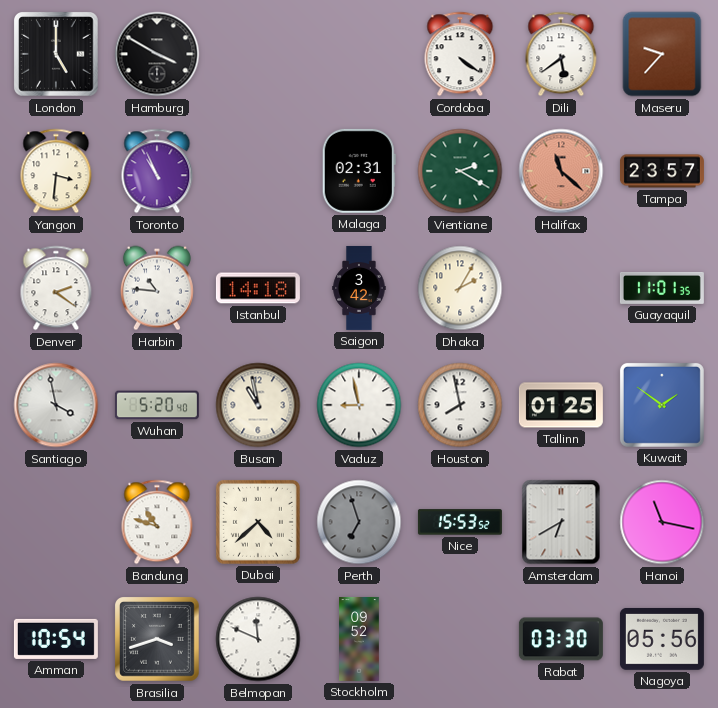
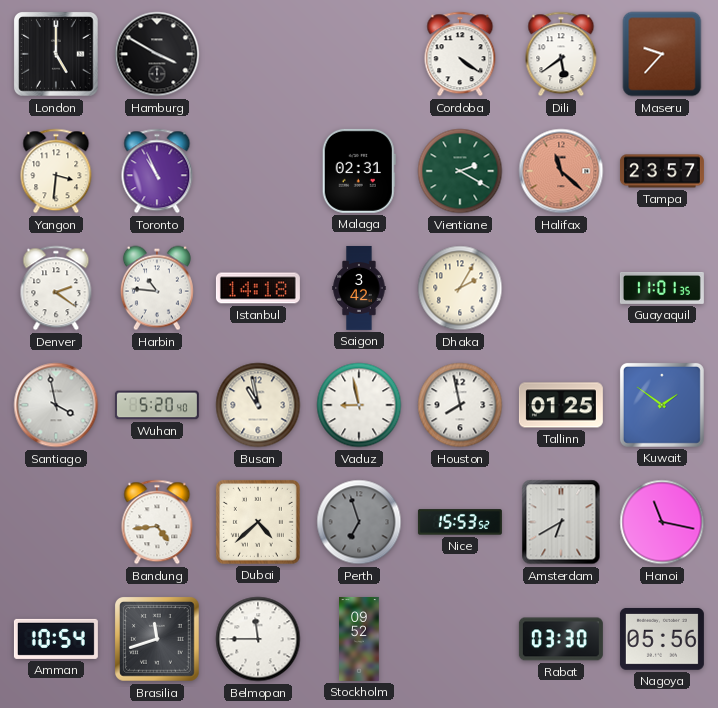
Bandung: 10:48 -> 4:44 (157, 522)
Brasilia: 3:42 -> 11:42 (158, 640)
Belmopan: 11:49 -> 11:45 (258, 639)
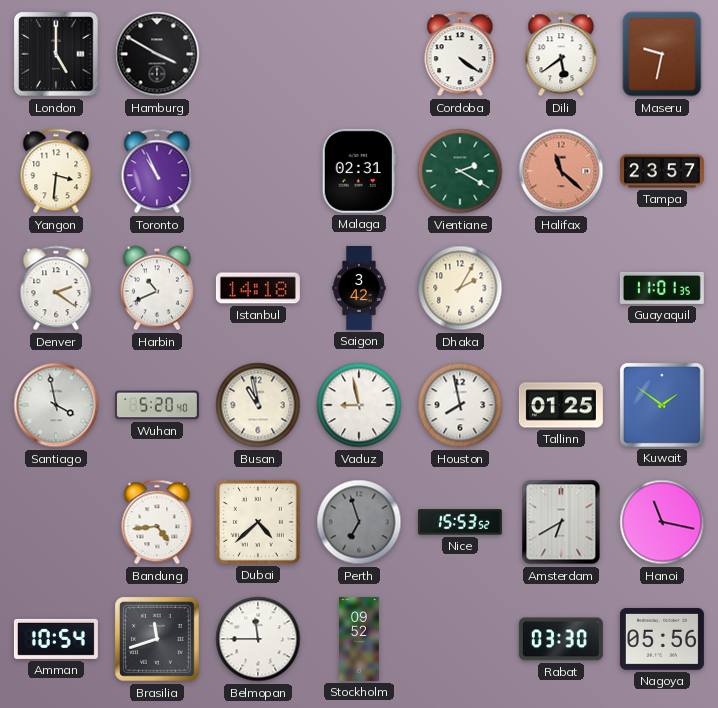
Maseru: 9:37 -> 9:32 (662, 54)
Harbin: 10:46 -> 10:41 (157, 288)
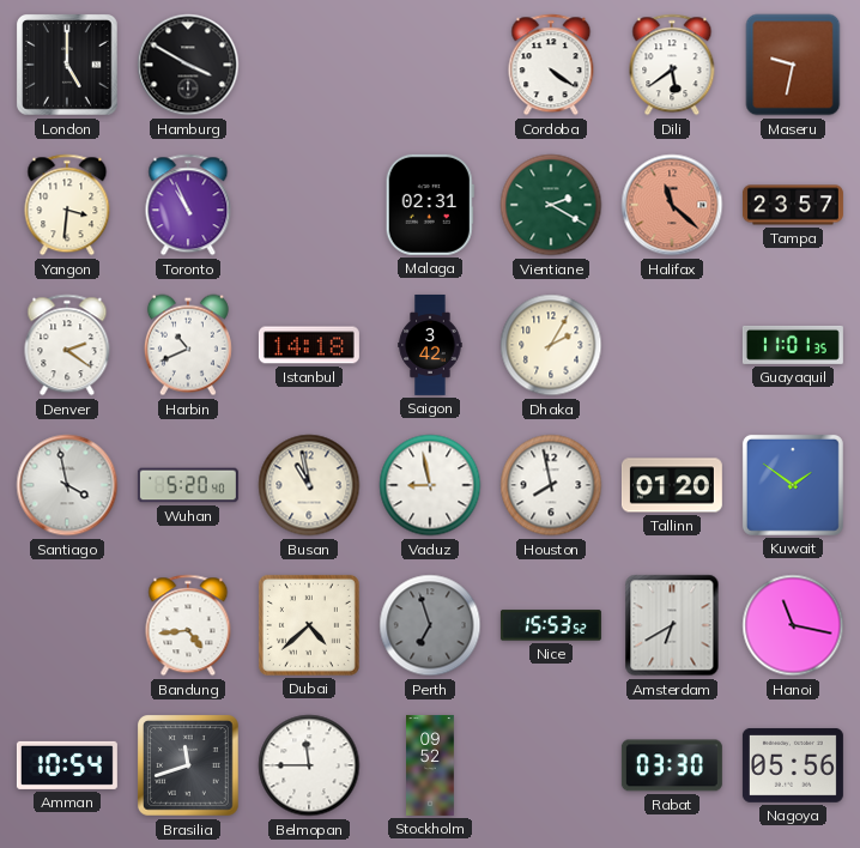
Tallinn: 01:25 -> 01:20 (672, 485)
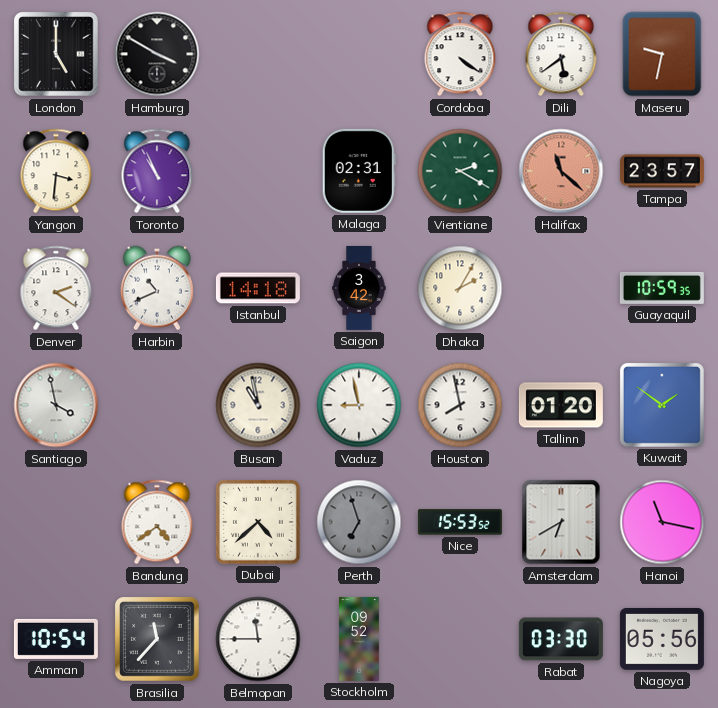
Guayaquil: 11:01 -> 10:59 (662, 288)
Wuhan: 5:20 -> none (188, 485)
Bandung: 4:44 -> 4:39 (157, 522)
Brasilia: 11:42 -> 11:37 (158, 640)
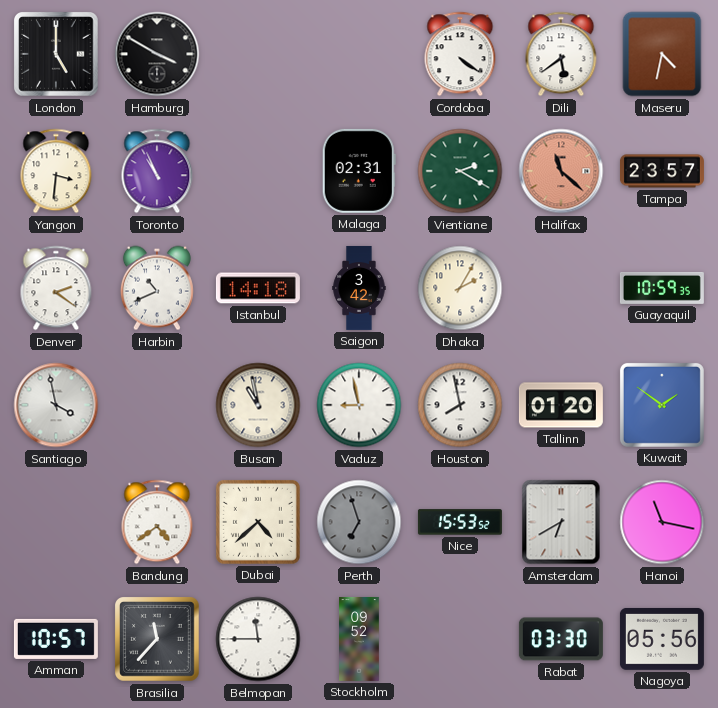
Maseru: 9:32 -> 4:32 (662, 54)
Amman: 10:54 -> 10:57 (56, 639)
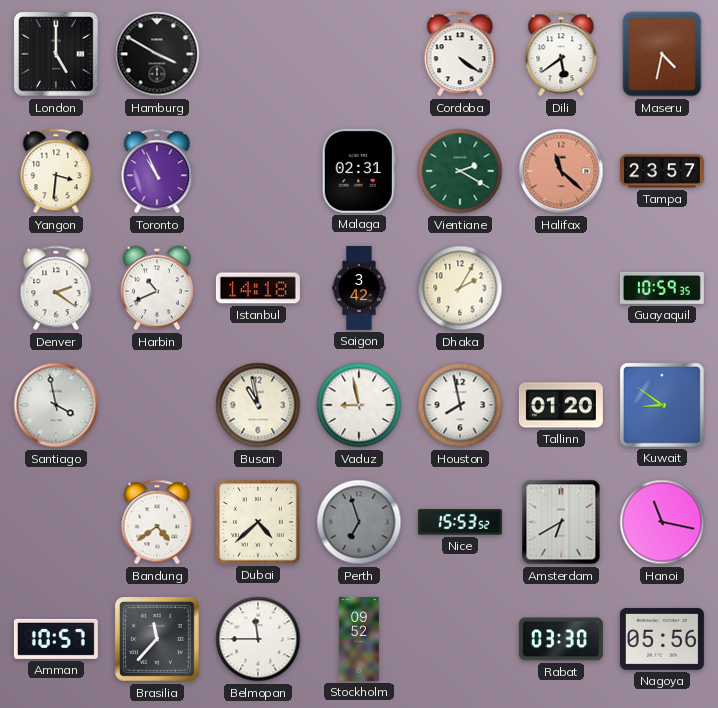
Kuwait: 1:51 -> 8:51 (662, 405)
